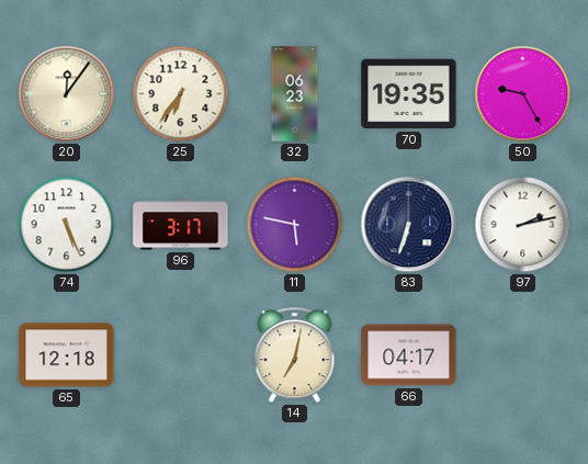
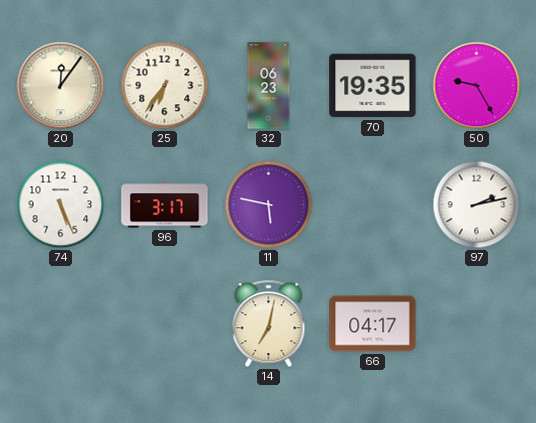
83: 6:33 -> none (409, 225)
65: 12:18 -> none (67, 355)
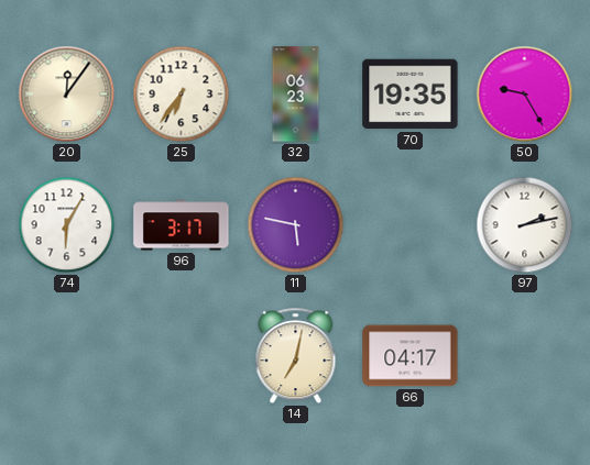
74: 5:26 -> 6:05 (67, 225)
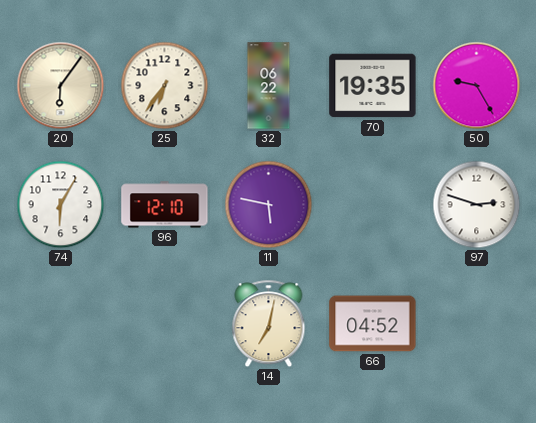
20: 12:06 -> 6:06 (61, 86)
32: 06:23 -> 06:22 (269, 86)
96: 3:17 -> 12:10 (165, 205)
97: 2:13 -> 2:48 (477, 205)
66: 04:17 -> 04:52 (373, 324)
